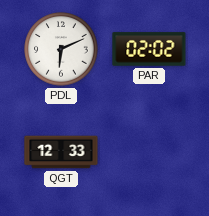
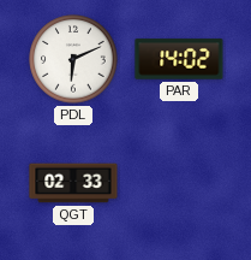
PAR: 02:02 -> 14:02 (179, 59)
QGT: 12:33 -> 02:33 (73, 183)
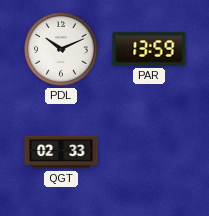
PDL: 6:11 -> 10:11 (61, 49)
PAR: 14:02 -> 13:59 (149, 49)
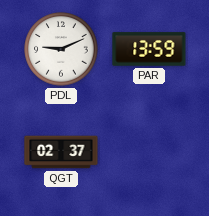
PDL: 10:11 -> 9:11 (61, 49)
QGT: 02:33 -> 02:37 (61, 152)
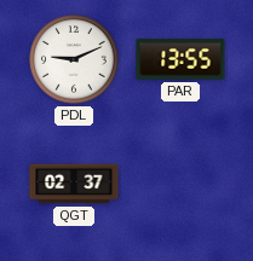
PAR: 13:59 -> 13:55 (180, 59)
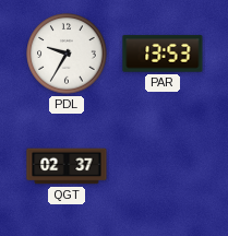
PDL: 9:11 -> 9:35 (67, 54)
PAR: 13:55 -> 13:53 (163, 54)
